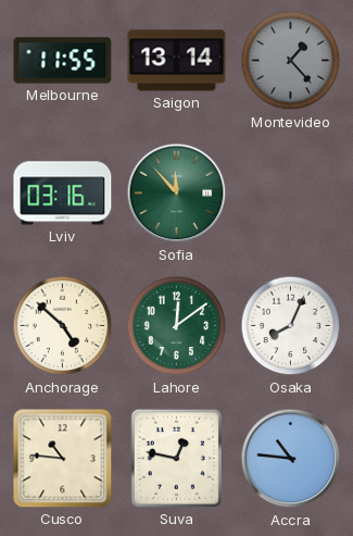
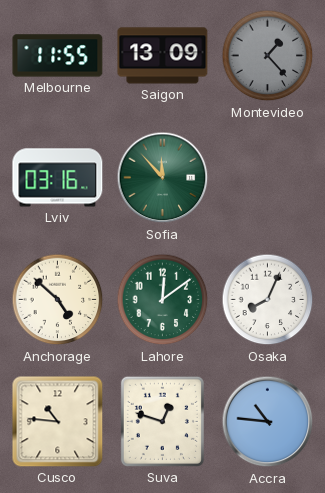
Saigon: 13:14 -> 13:09 (163, 56)
Suva: 12:47 -> 12:48 (162, 421)
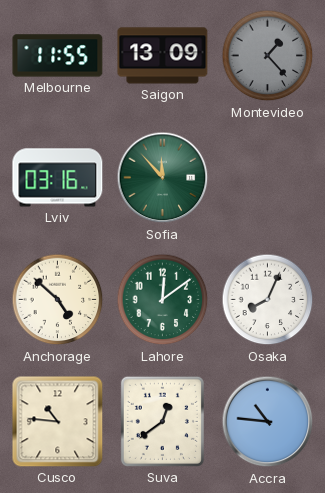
Suva: 12:48 -> 12:39 (162, 421)
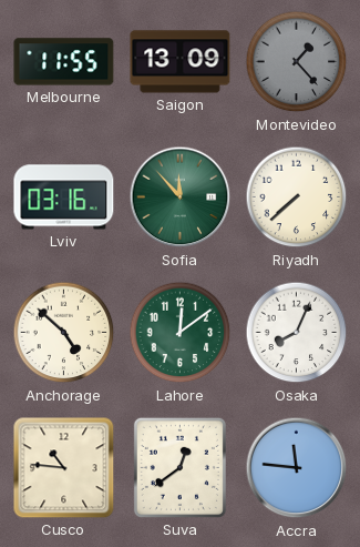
Riyadh: none -> 7:38 (297, 197)
Accra: 10:46 -> 11:46 (297, 468)
